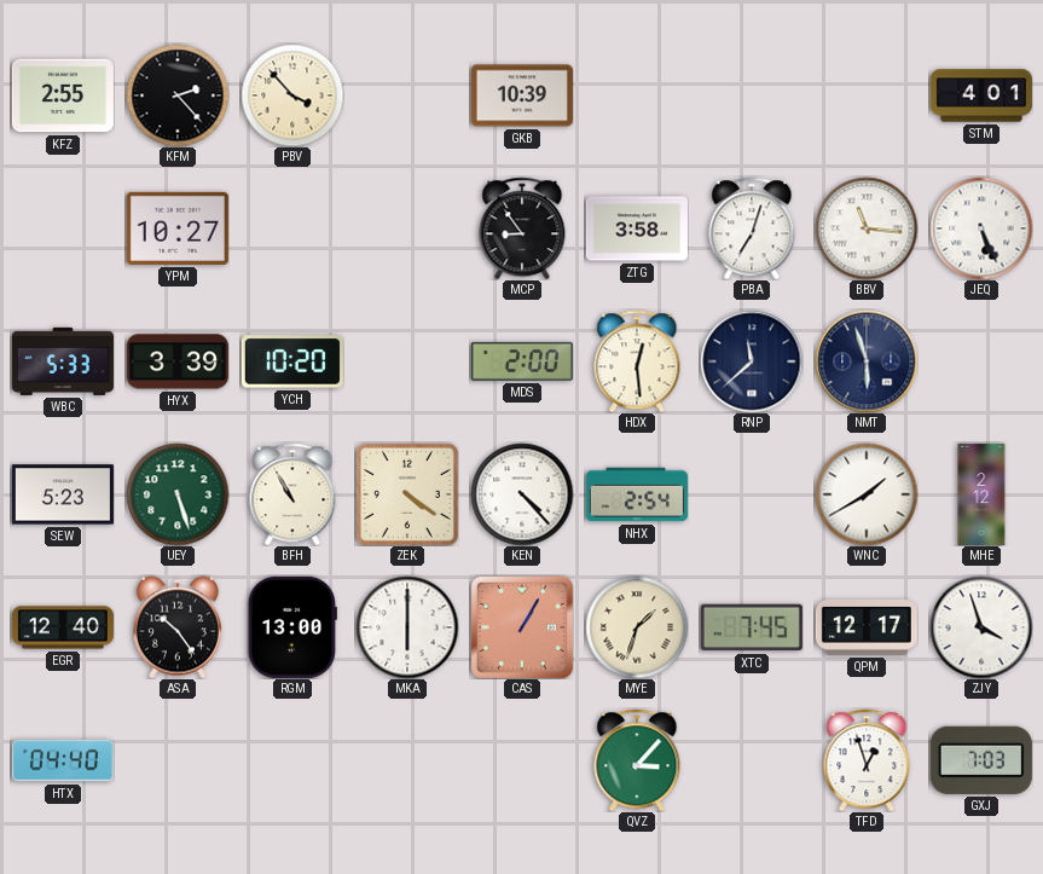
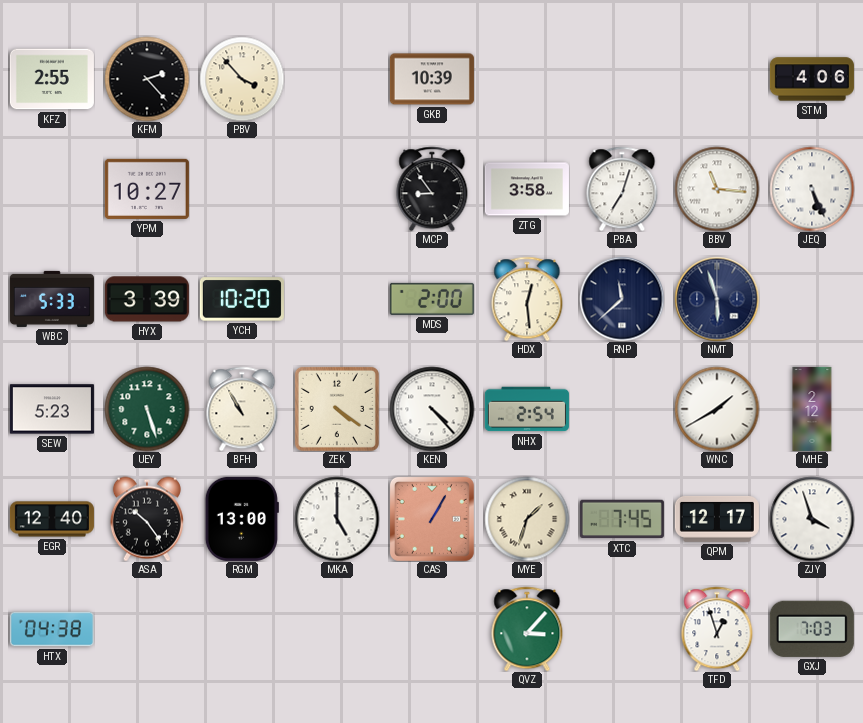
STM: 4:01 -> 4:06 (812, 79)
MKA: 6:00 -> 5:00 (337, 519)
HTX: 04:40 -> 04:38 (52, 629)
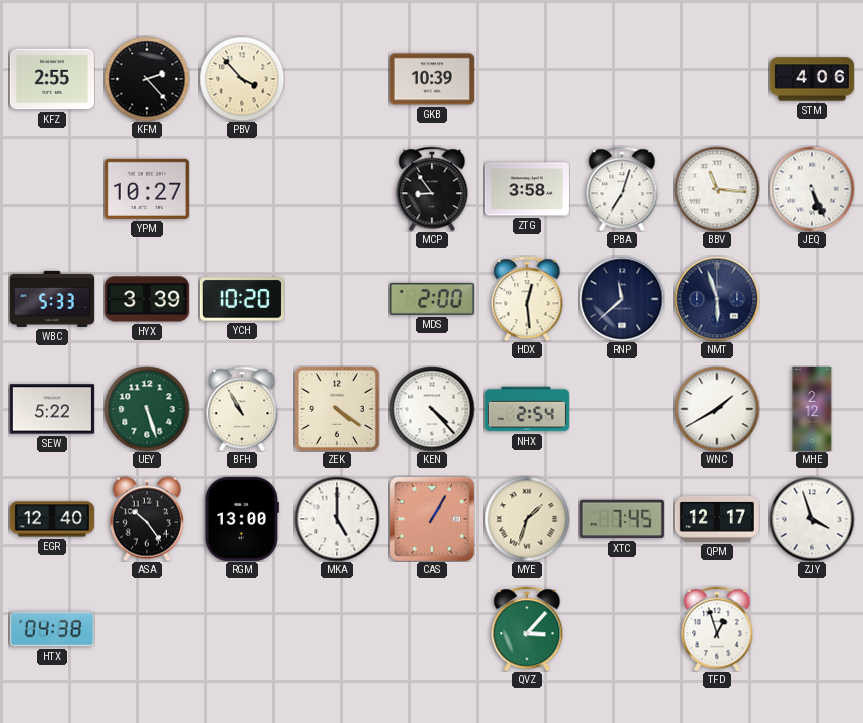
SEW: 5:23 -> 5:22 (52, 409)
GXJ: 7:03 -> none (812, 629)
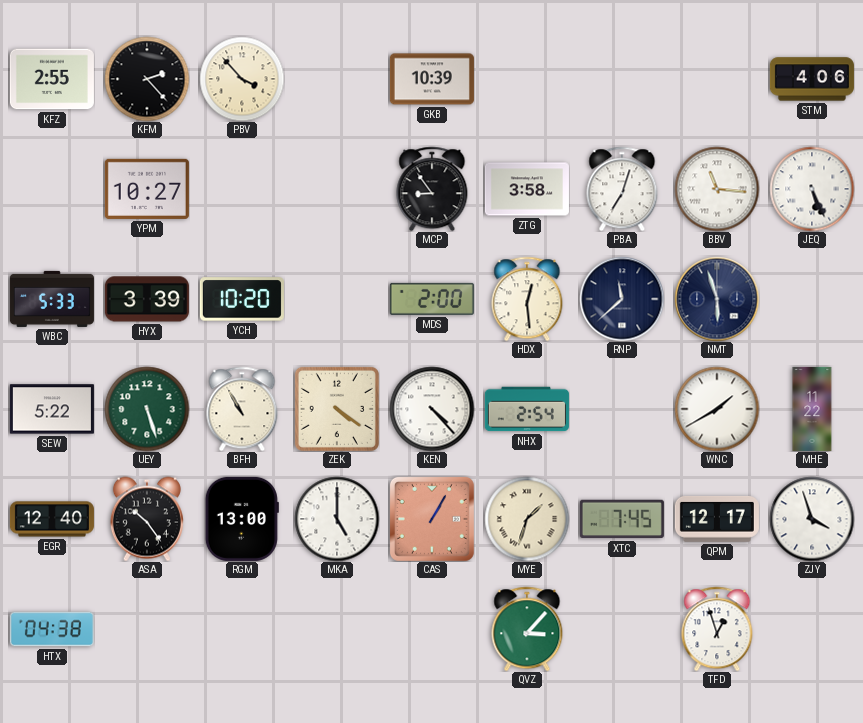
MHE: 2:12 -> 11:22 (812, 409)
